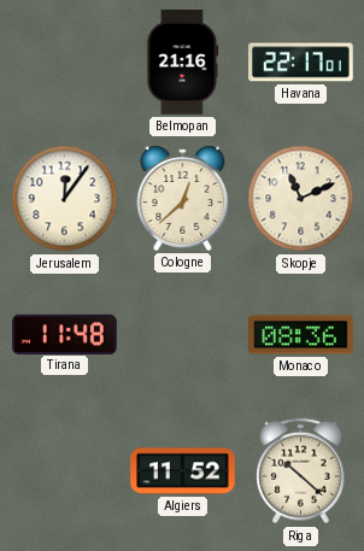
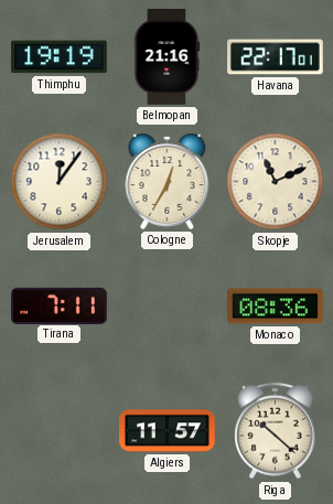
Thimphu: none -> 19:19 (60, 57)
Cologne: 12:38 -> 12:35 (168, 181)
Tirana: 11:48 -> 7:11 (60, 305)
Algiers: 11:52 -> 11:57 (168, 431)
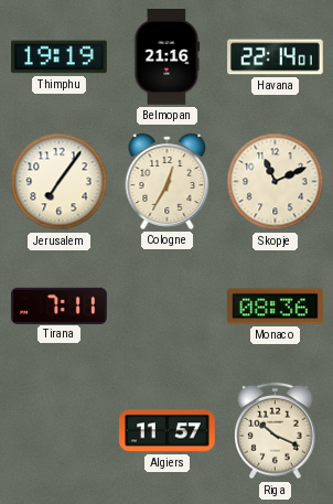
Havana: 22:17 -> 22:14 (276, 57)
Jerusalem: 12:06 -> 7:06 (60, 182)
Riga: 10:22 -> 10:19 (276, 431)
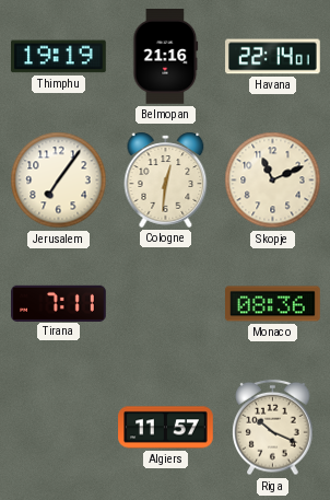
Cologne: 12:35 -> 12:31 (166, 179)
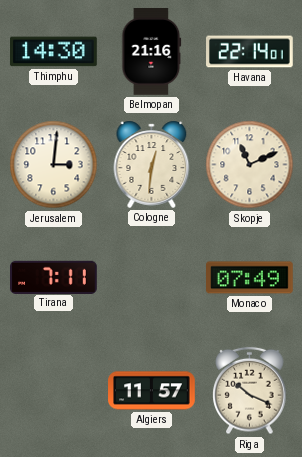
Thimphu: 19:19 -> 14:30 (54, 52)
Jerusalem: 7:06 -> 3:01 (54, 165)
Monaco: 08:36 -> 07:49 (250, 278)
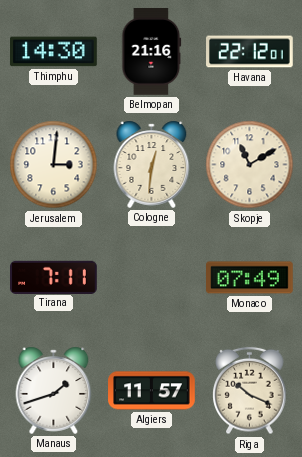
Havana: 22:14 -> 22:12 (250, 52)
Skopje: 11:11 -> 11:10 (250, 165)
Manaus: none -> 1:42 (54, 390)
